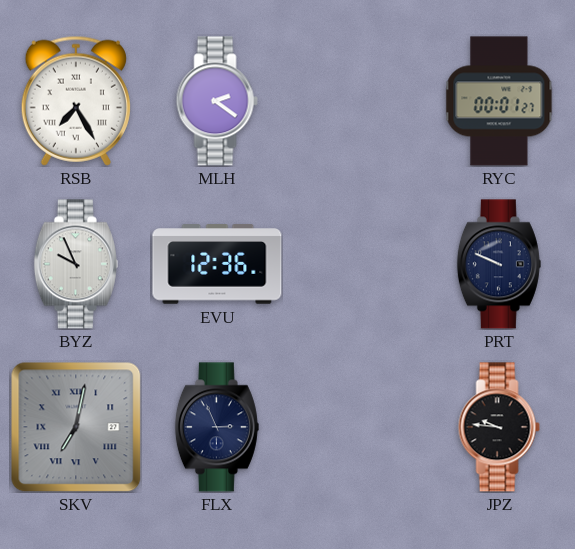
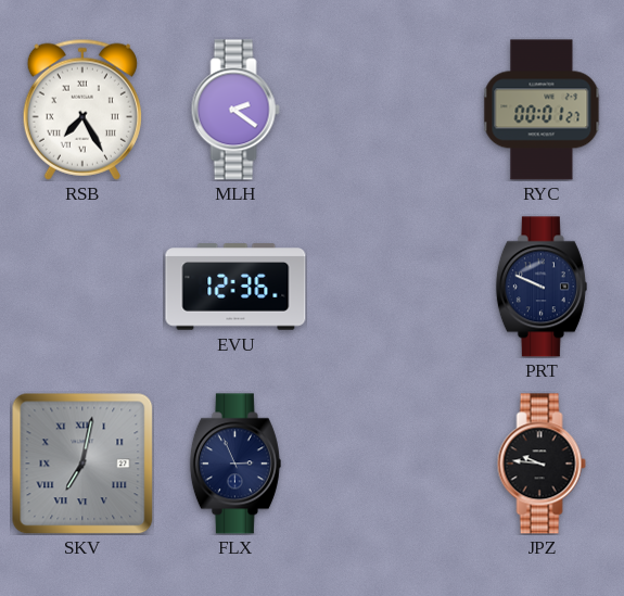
BYZ: 9:56 -> none (76, 264)
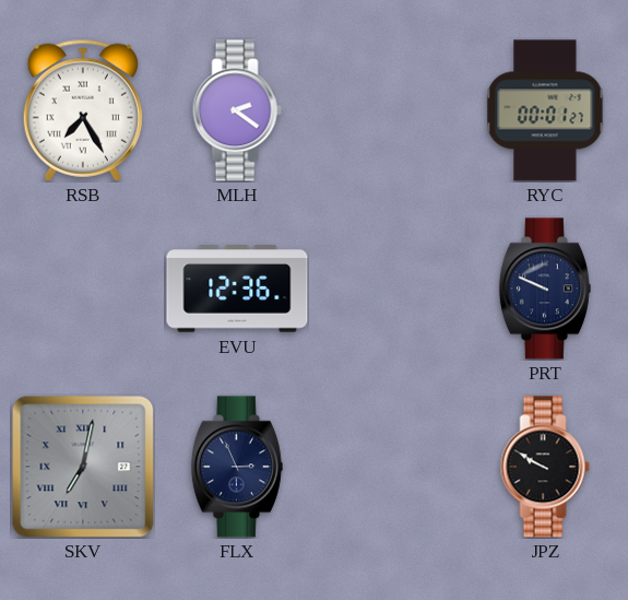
JPZ: 9:46 -> 9:50 (545, 467)
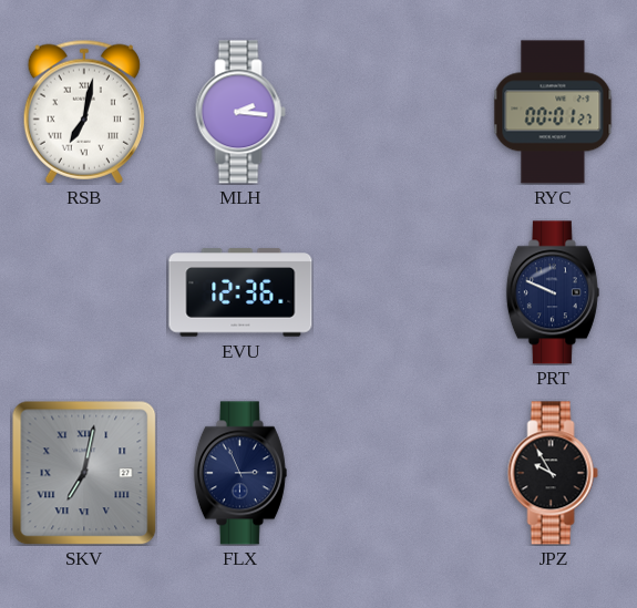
RSB: 7:25 -> 7:02 (84, 112)
MLH: 2:21 -> 2:16 (240, 112)
JPZ: 9:50 -> 9:55 (553, 473)
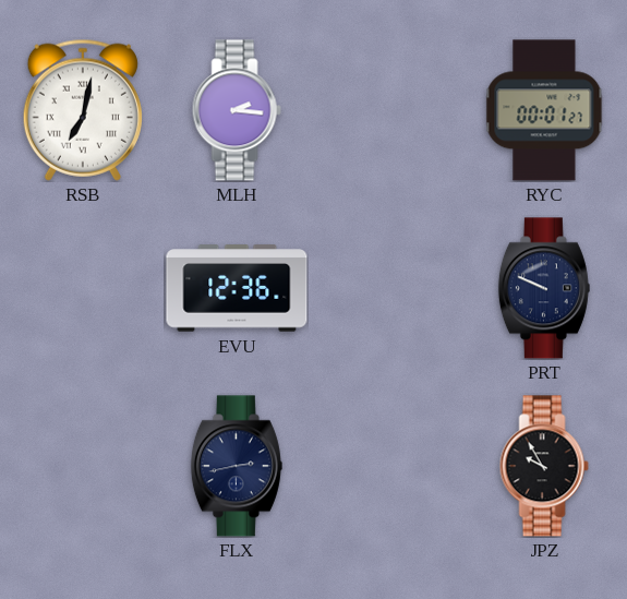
SKV: 7:02 -> none (84, 473)
FLX: 2:56 -> 2:43 (237, 466)
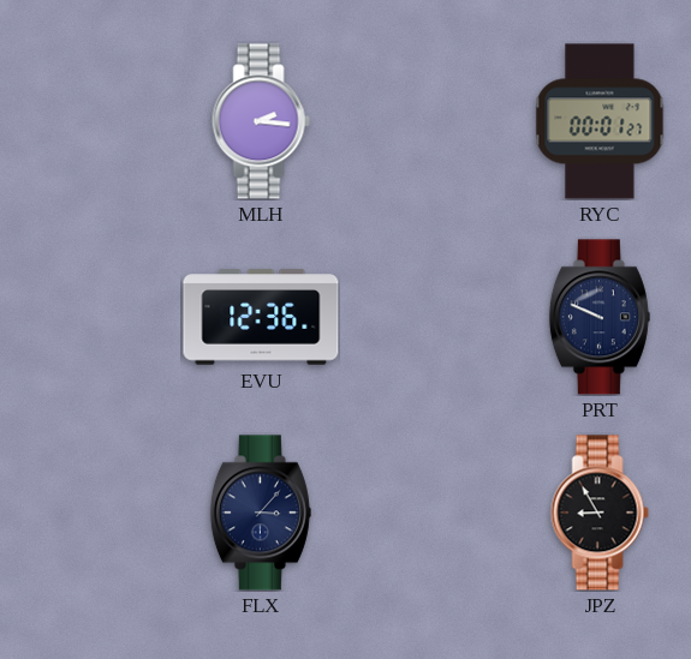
RSB: 7:02 -> none (83, 110)
FLX: 2:43 -> 3:07 (261, 513)
JPZ: 9:55 -> 8:55 (600, 513)
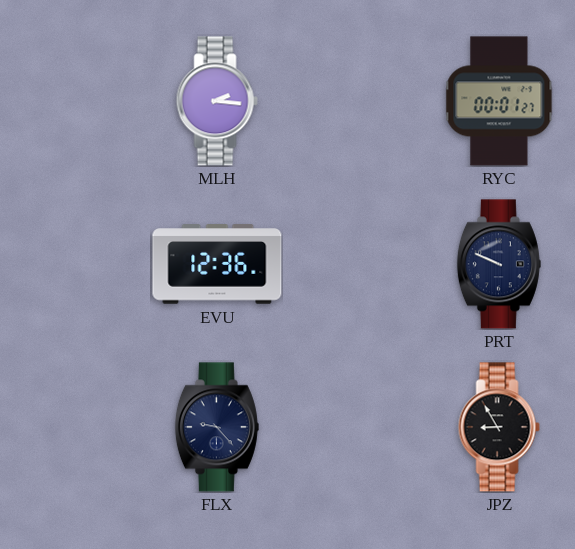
FLX: 3:07 -> 9:23 (217, 427)
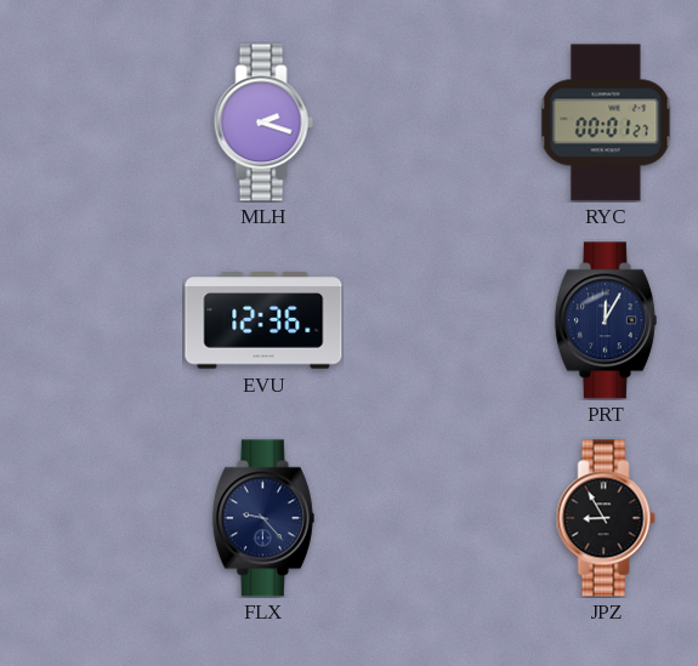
MLH: 2:16 -> 2:18 (263, 123)
PRT: 9:49 -> 12:05 (606, 320)
